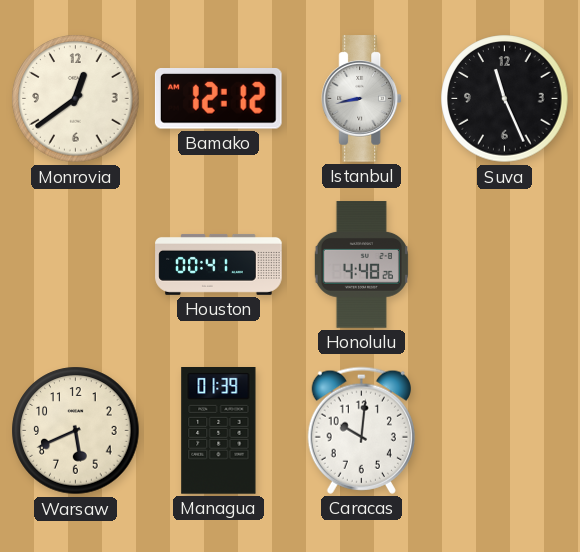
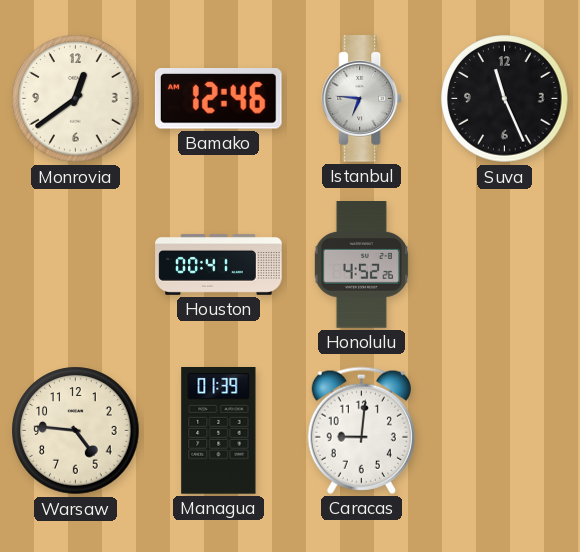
Bamako: 12:12 -> 12:46 (218, 99)
Istanbul: 8:43 -> 6:46 (362, 99)
Honolulu: 4:48 -> 4:52 (361, 265)
Warsaw: 5:41 -> 4:46 (76, 431)
Caracas: 10:01 -> 9:01 (361, 430)
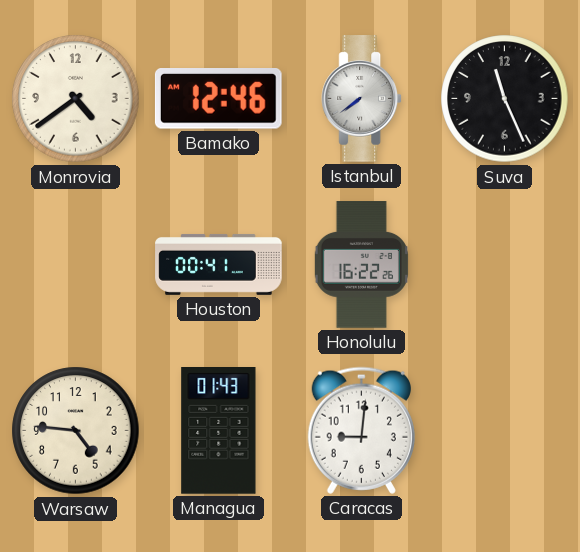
Monrovia: 12:39 -> 4:39 (76, 99)
Istanbul: 6:46 -> 7:39 (362, 99)
Honolulu: 4:52 -> 16:22 (361, 265)
Managua: 01:39 -> 01:43 (219, 431)
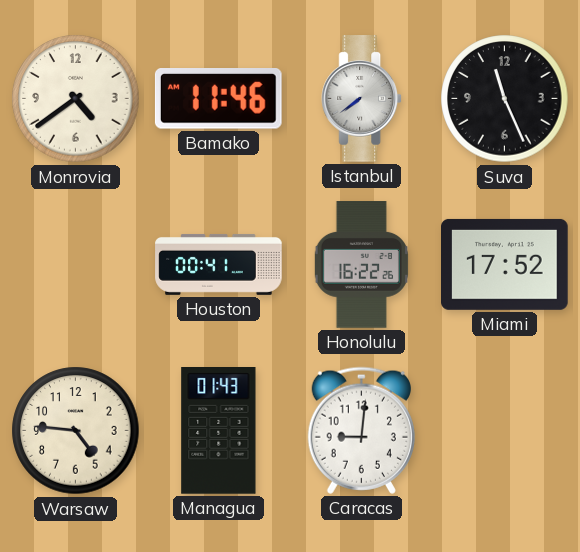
Bamako: 12:46 -> 11:46 (218, 99)
Miami: none -> 17:52 (505, 264)
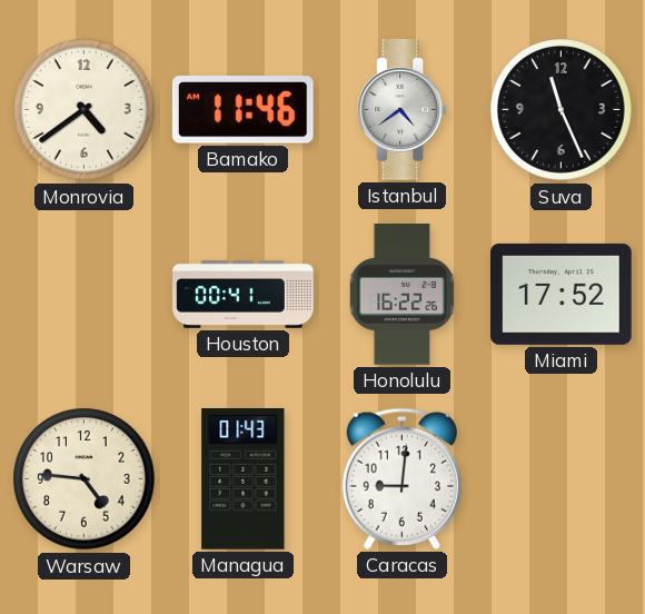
Istanbul: 7:39 -> 4:39 (403, 110)
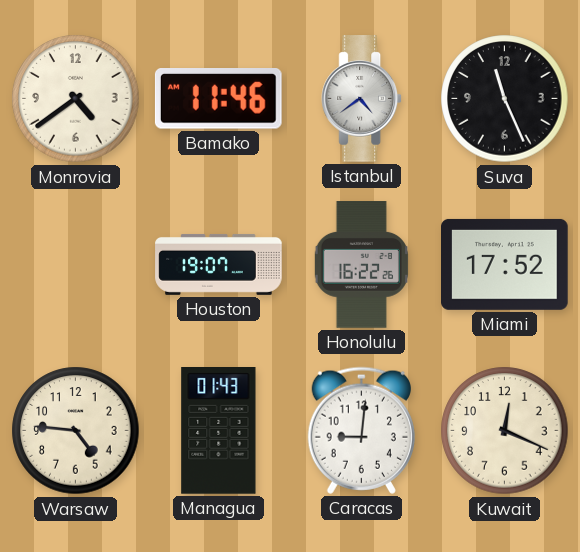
Houston: 00:41 -> 19:07 (219, 264)
Kuwait: none -> 12:19 (505, 431)
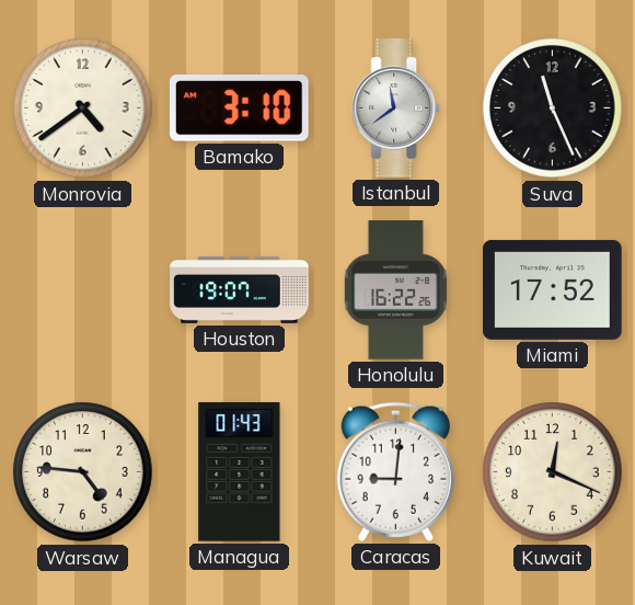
Bamako: 11:46 -> 3:10 (239, 109)
Istanbul: 4:39 -> 11:39 (396, 109)
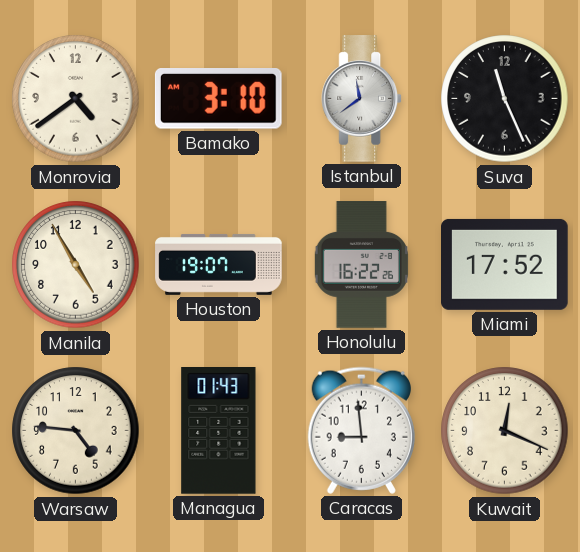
Manila: none -> 4:55 (76, 265)
Caracas: 9:01 -> 8:59 (361, 430)
